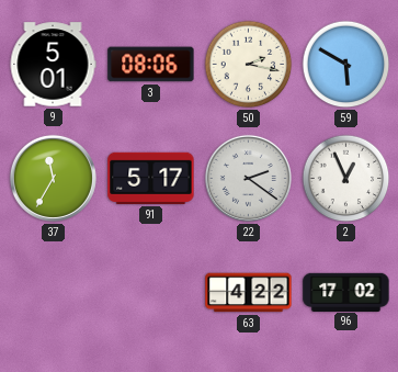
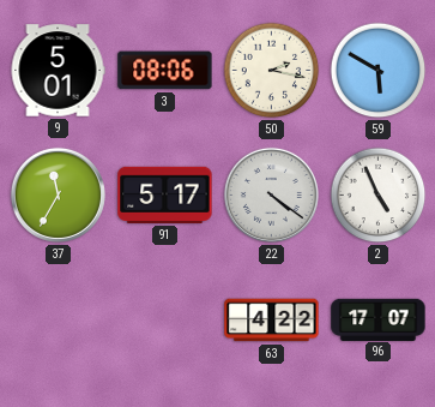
22: 2:21 -> 4:21 (271, 194)
2: 12:56 -> 4:56 (379, 196)
96: 17:02 -> 17:07 (379, 319)
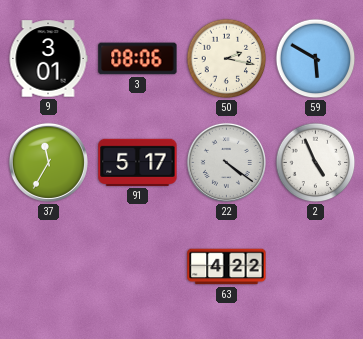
9: 5:01 -> 3:01 (48, 59)
96: 17:07 -> none (379, 319)
